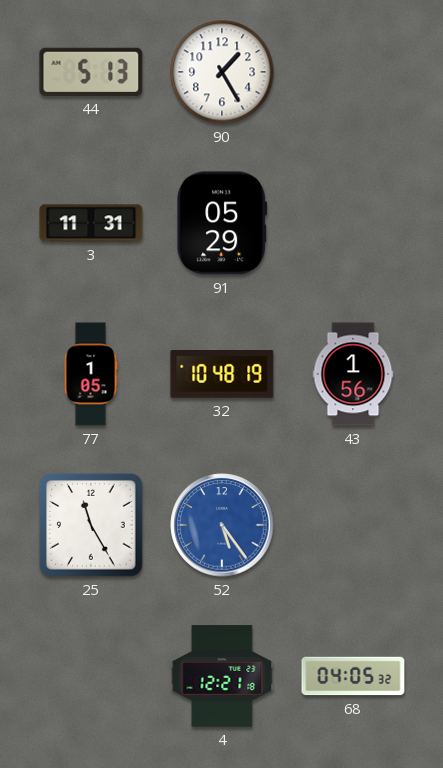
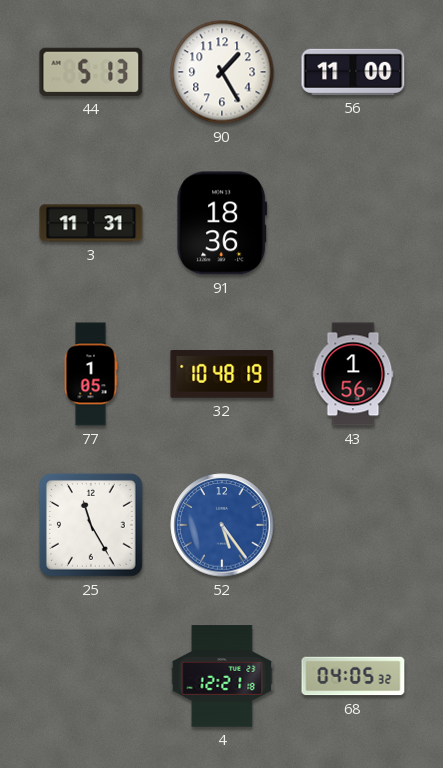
56: none -> 11:00 (353, 72)
91: 05:29 -> 18:36 (222, 223)
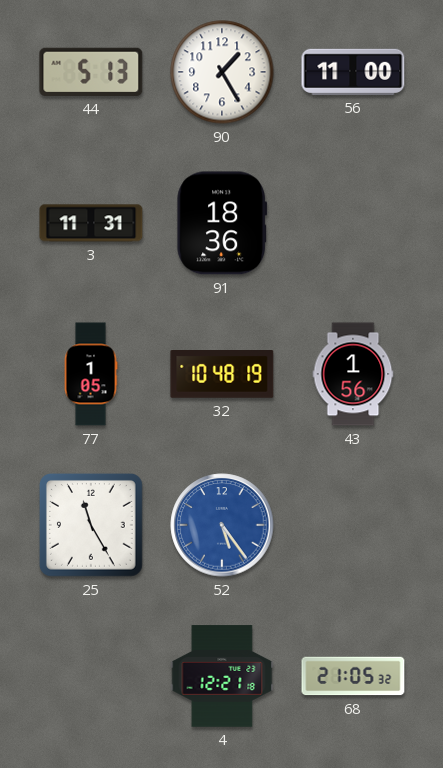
68: 04:05 -> 21:05 (353, 676)
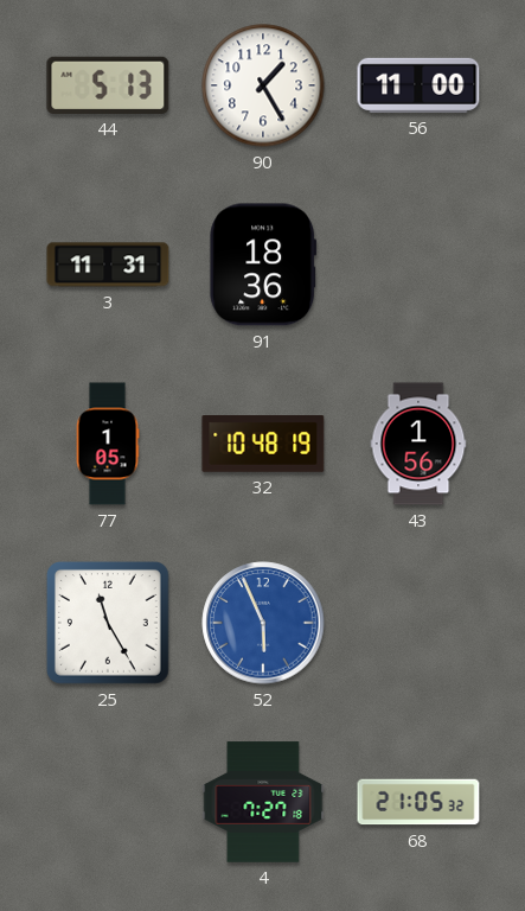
52: 5:24 -> 5:56 (263, 623)
4: 12:21 -> 7:27 (263, 802)
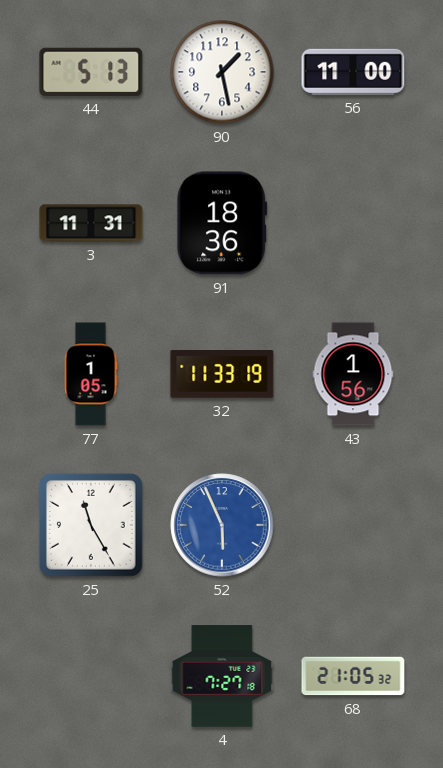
90: 1:25 -> 1:28 (222, 72)
32: 10:48 -> 11:33 (222, 375)
